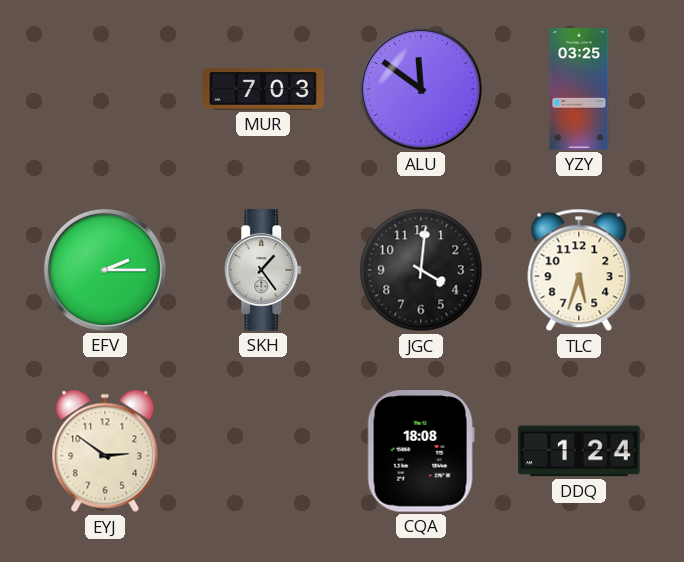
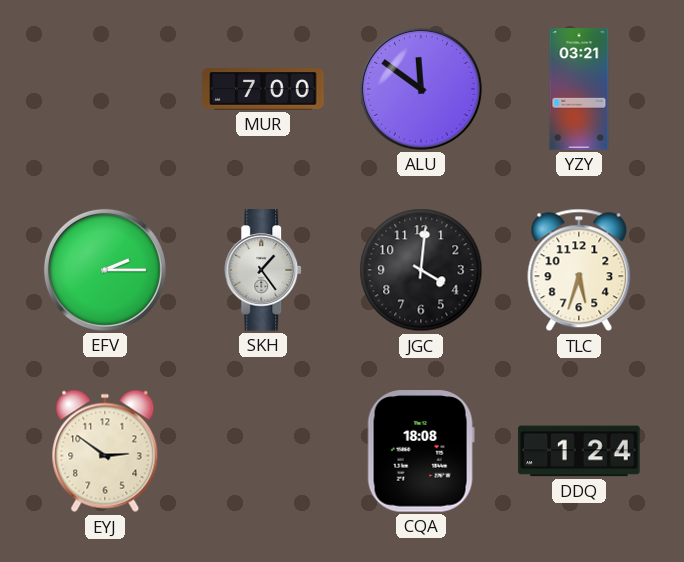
MUR: 7:03 -> 7:00 (263, 89)
YZY: 03:25 -> 03:21 (579, 89)
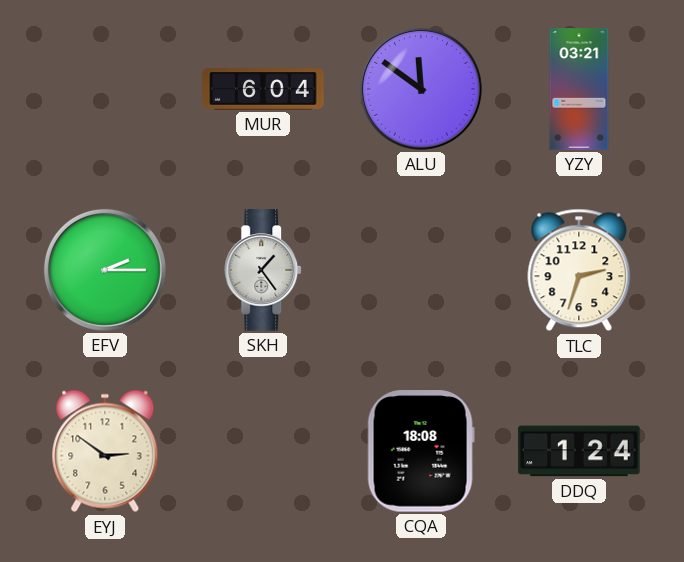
MUR: 7:00 -> 6:04 (263, 89)
JGC: 4:01 -> none (421, 270)
TLC: 5:33 -> 2:33 (579, 270)
